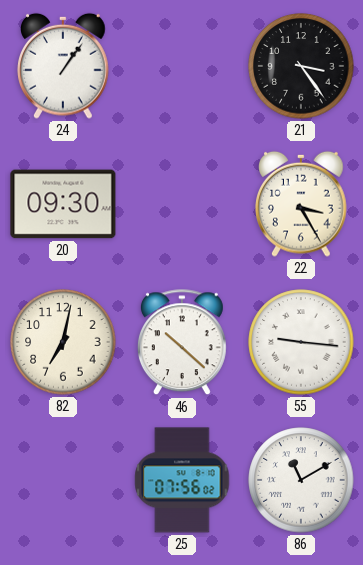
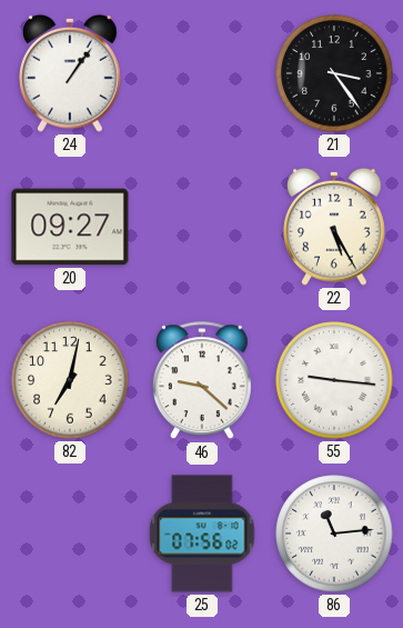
20: 09:30 -> 09:27 (70, 227)
22: 3:25 -> 5:25 (334, 227)
46: 10:22 -> 9:22 (202, 381)
86: 11:10 -> 11:14 (334, 534)
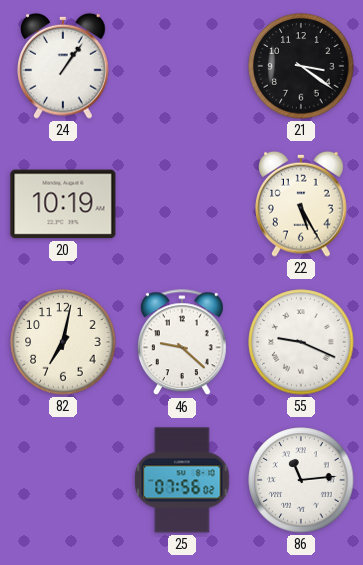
21: 3:24 -> 3:21 (301, 66)
20: 09:27 -> 10:19 (63, 204)
55: 9:16 -> 9:19 (301, 342)
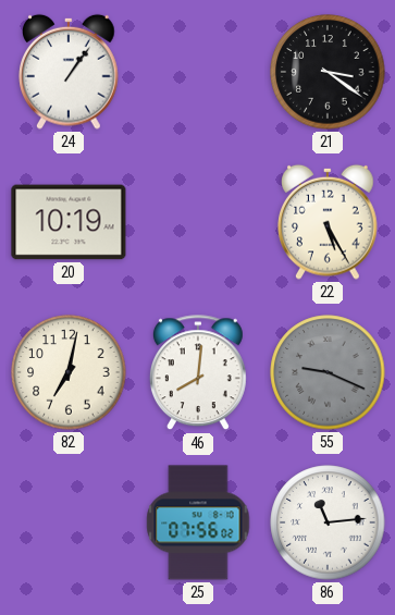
46: 9:22 -> 8:01 (198, 373)
55 dial: white -> grey (328, 372)
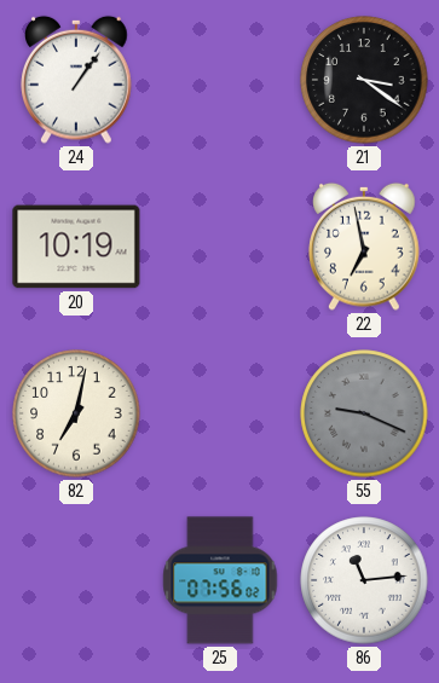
22: 5:25 -> 6:58 (364, 247)
46: 8:01 -> none (198, 373)
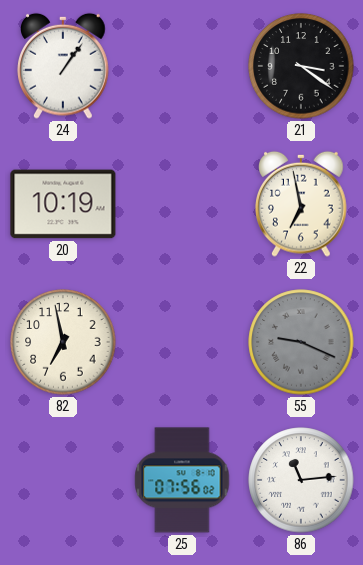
82: 7:02 -> 6:58 (63, 342)
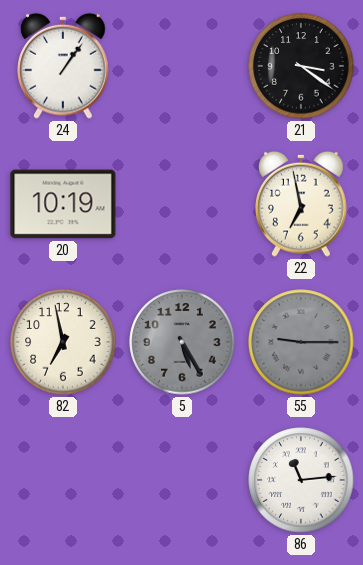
5: none -> 5:25 (182, 342)
55: 9:19 -> 9:15 (301, 342)
25: 07:56 -> none (182, 480)
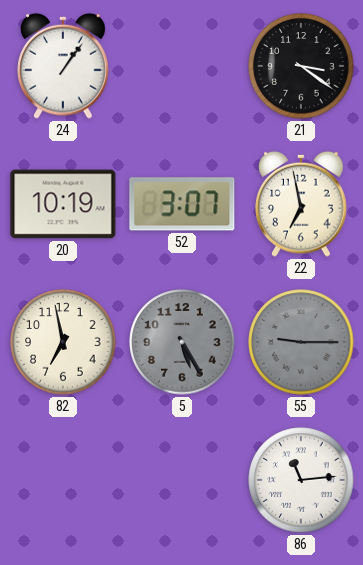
52: none -> 3:07 (182, 204)
